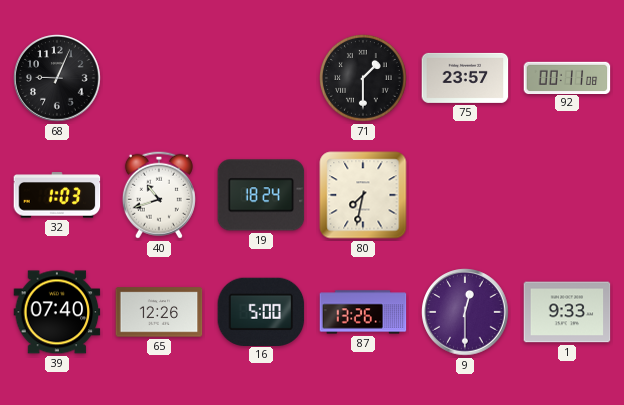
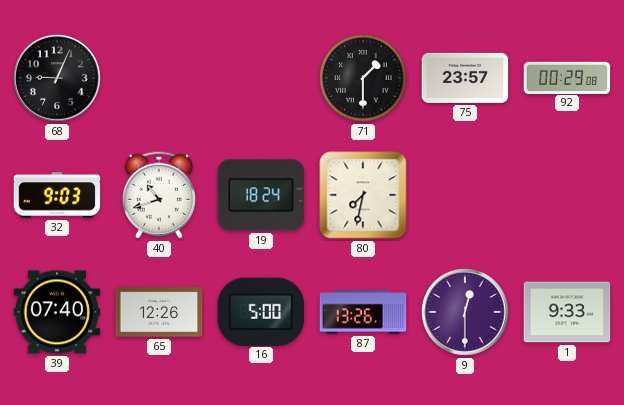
92: 00:11 -> 00:29 (567, 77)
32: 1:03 -> 9:03 (57, 195)
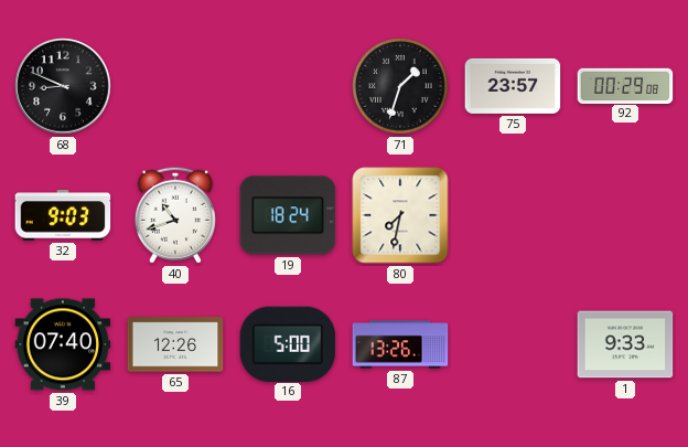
68: 9:04 -> 8:49 (63, 86)
71: 1:30 -> 1:33 (401, 87)
9: 12:30 -> none (465, 312)
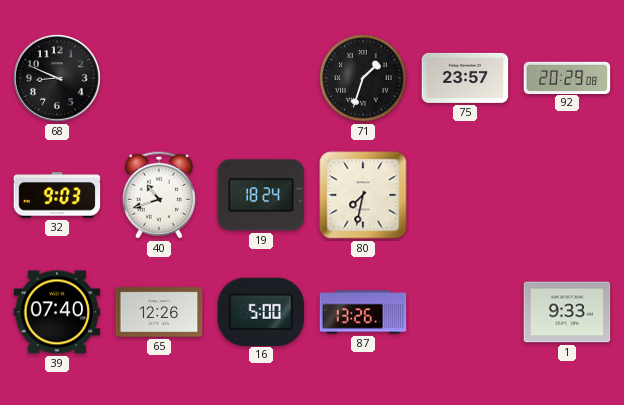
92: 00:29 -> 20:29 (567, 77)
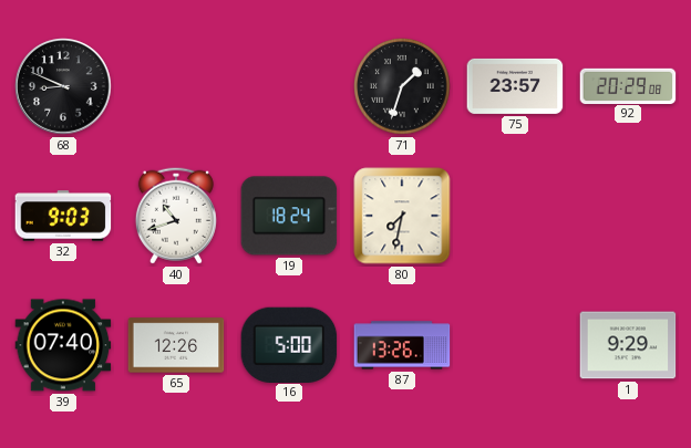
1: 9:33 -> 9:29 (628, 345)
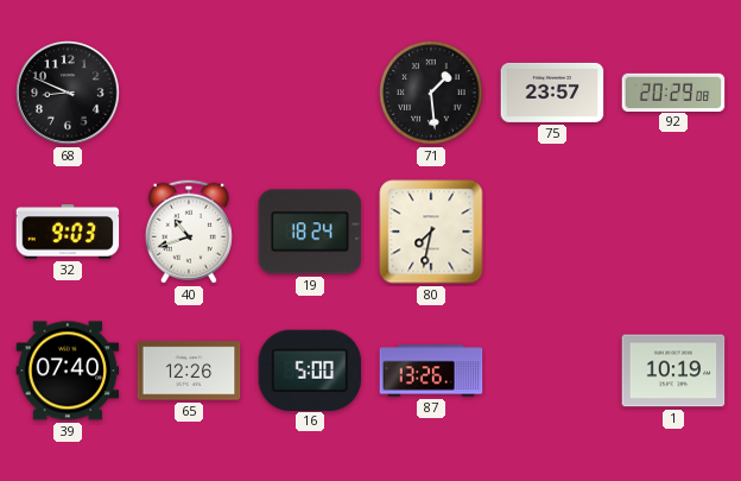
71: 1:33 -> 1:29 (432, 94)
1: 9:29 -> 10:19 (673, 371)
